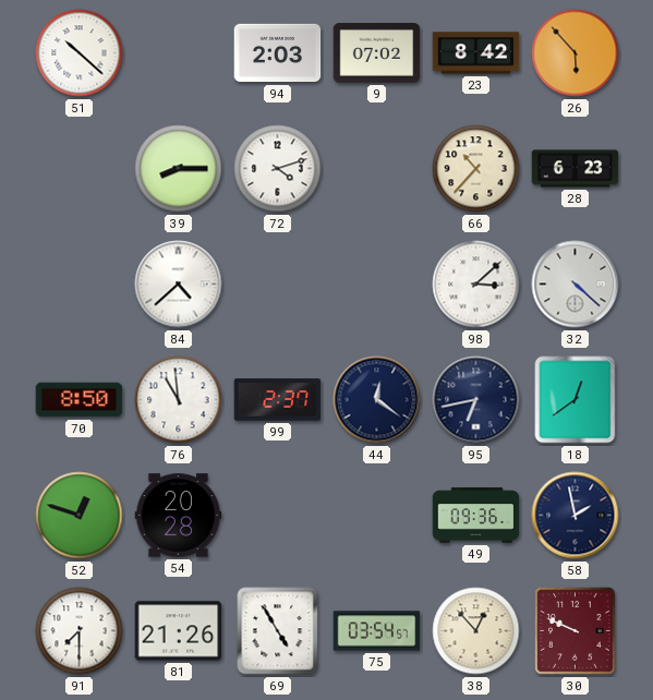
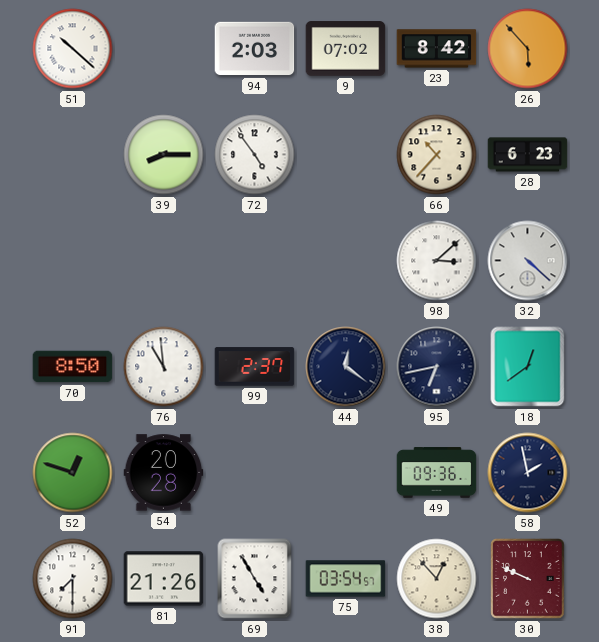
72: 4:12 -> 4:54 (255, 155)
84: 4:38 -> none (179, 285)
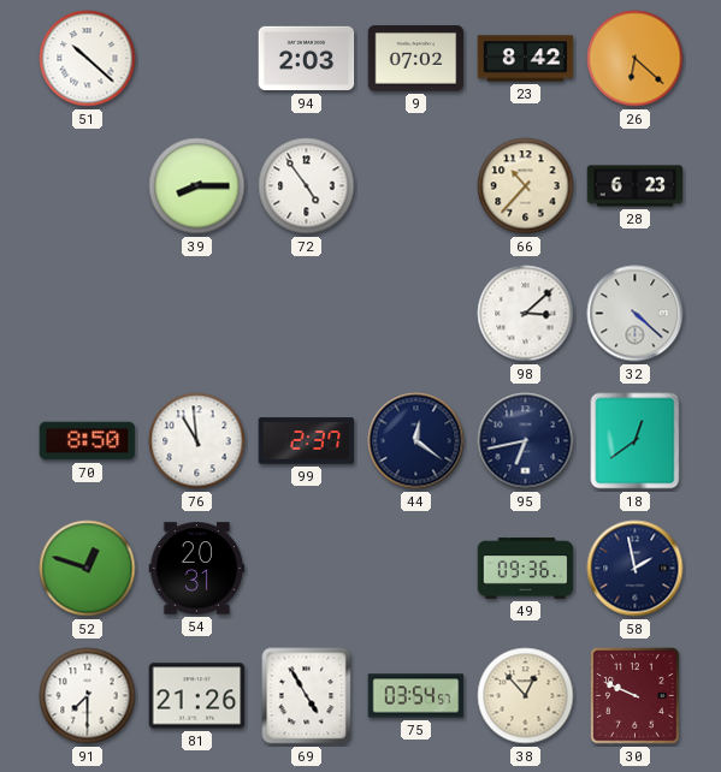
26: 5:53 -> 6:22 (636, 59)
54: 20:28 -> 20:31 (197, 569)
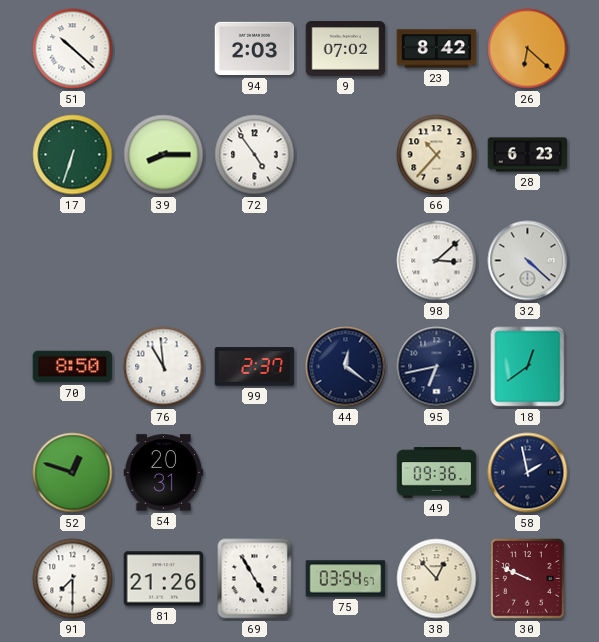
17: none -> 6:33 (73, 155)
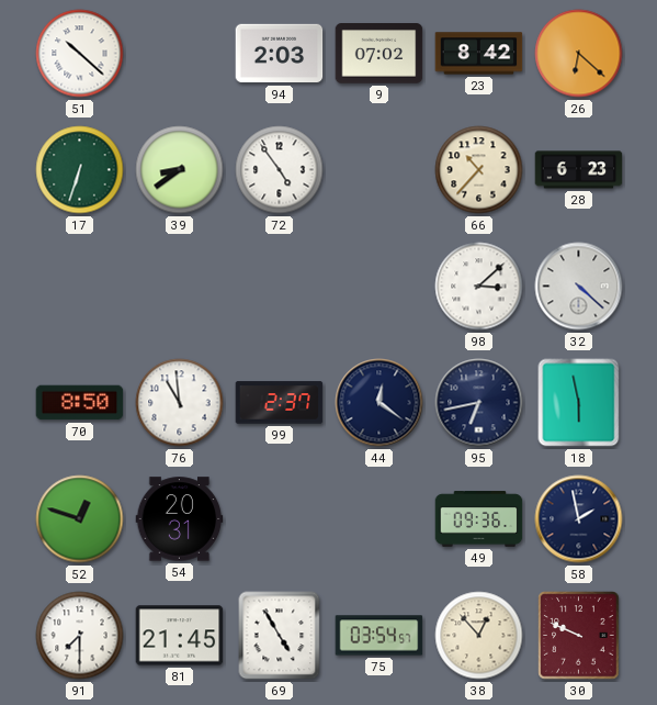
39: 8:15 -> 8:39 (180, 170)
18: 12:39 -> 5:58 (579, 403)
81: 21:26 -> 21:45 (180, 636)
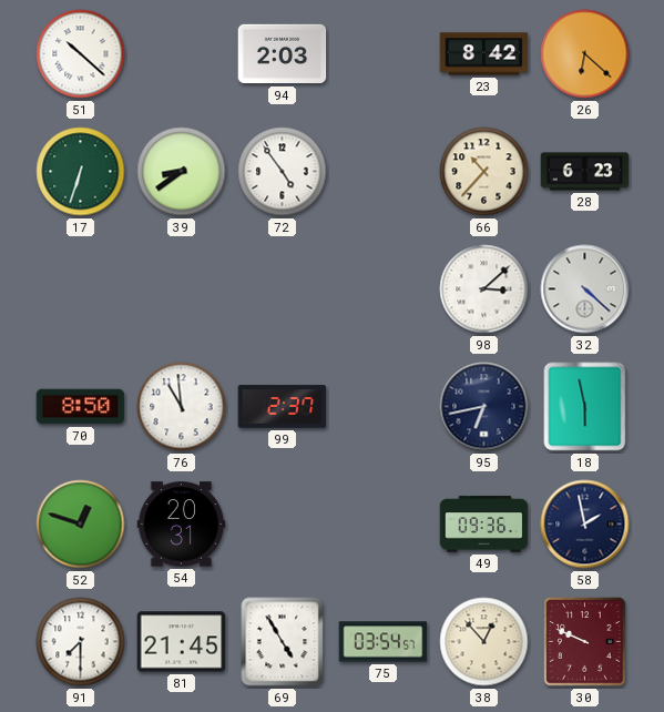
9: 07:02 -> none (380, 54)
44: 12:21 -> none (380, 403)
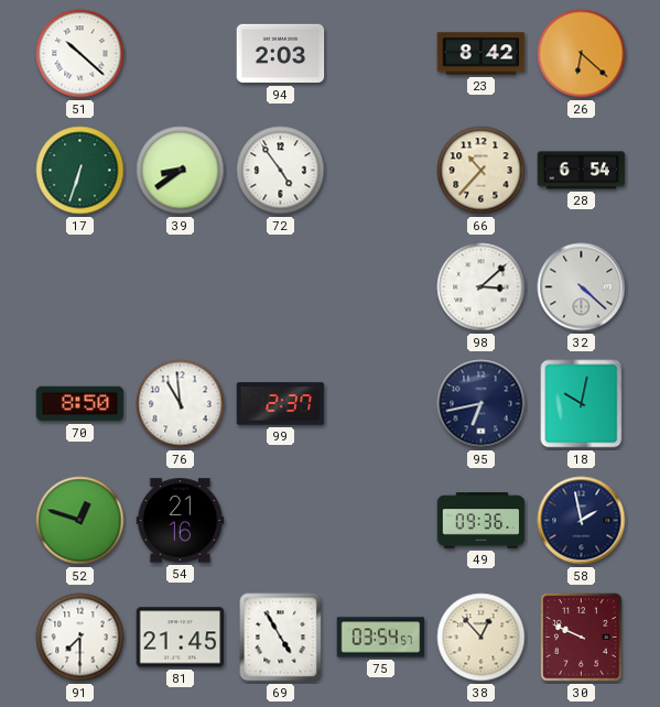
28: 6:23 -> 6:54 (582, 171)
18: 5:58 -> 10:02 (582, 404)
54: 20:31 -> 21:16 (181, 521)
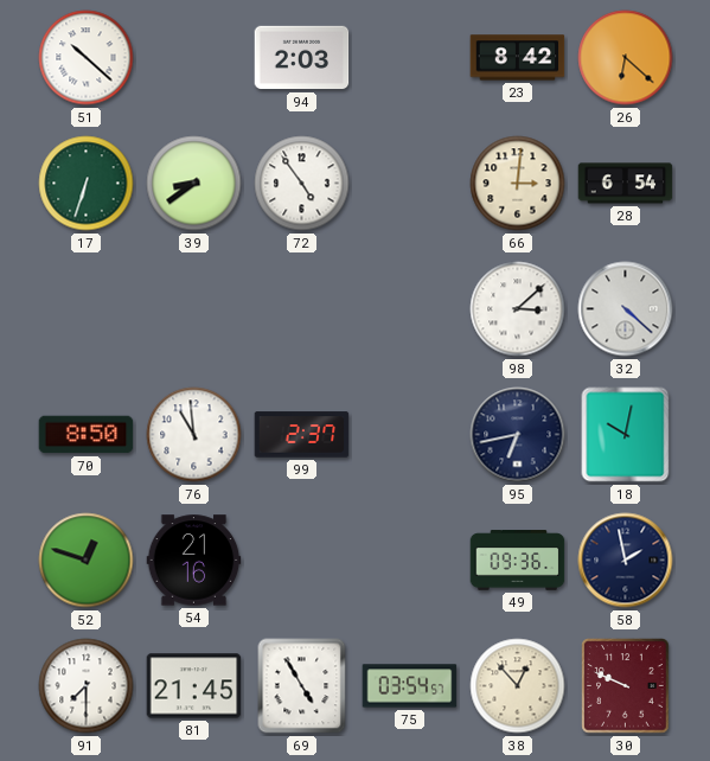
66: 10:37 -> 3:01 (518, 184)
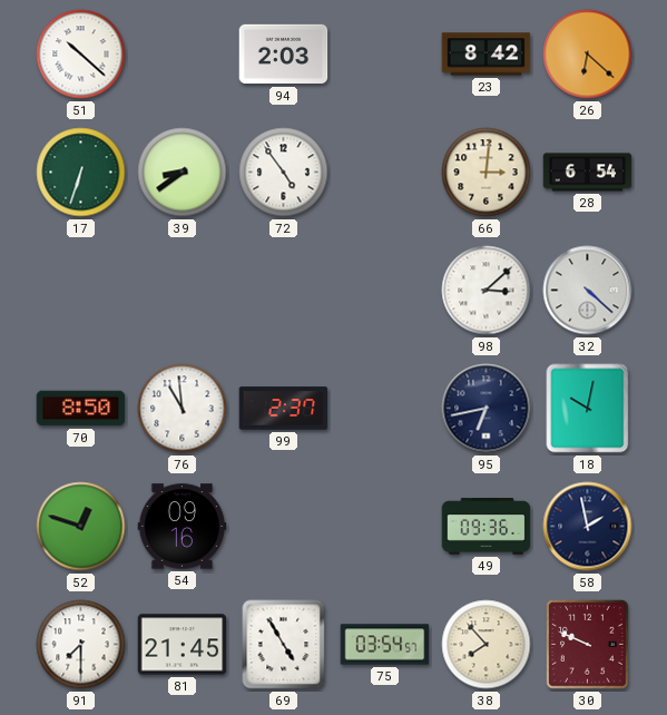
54: 21:16 -> 09:16 (183, 527)
38: 12:53 -> 7:53 (487, 645)
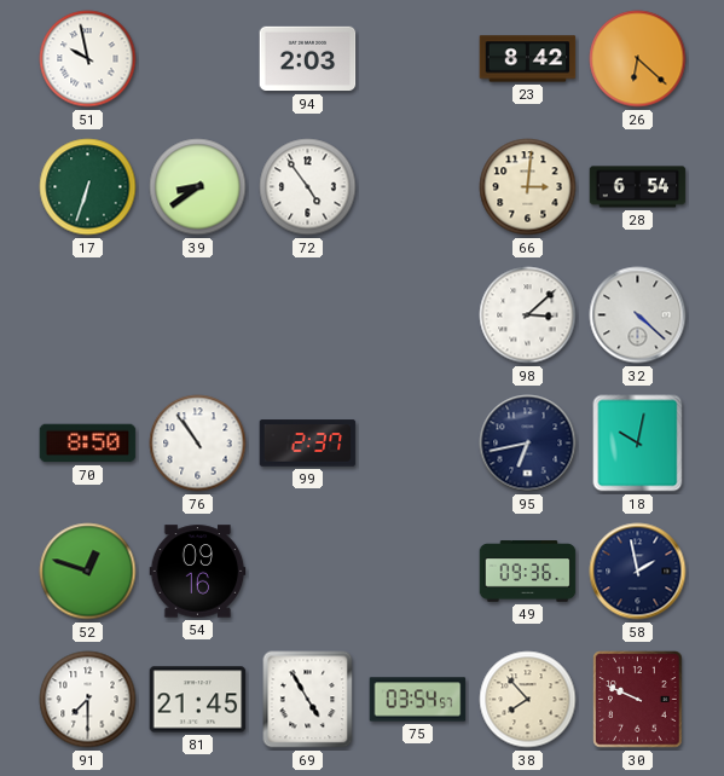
51: 10:22 -> 9:58 (88, 59)
76: 10:59 -> 10:54 (198, 444)
